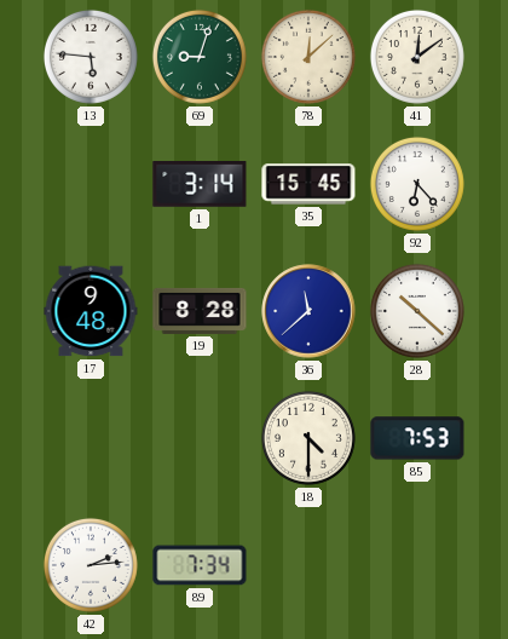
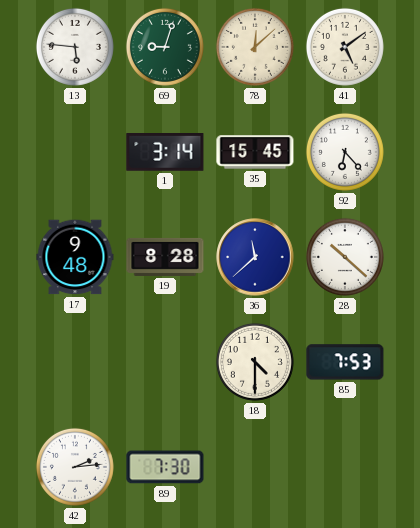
41: 12:09 -> 5:09 (345, 47)
89: 7:34 -> 7:30 (165, 467)
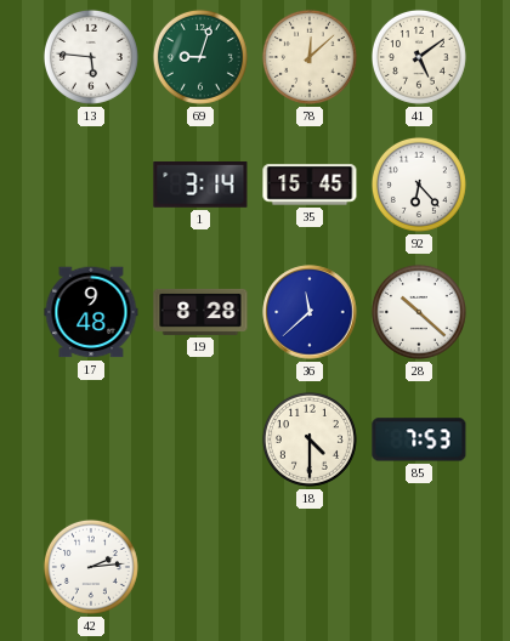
89: 7:30 -> none (165, 467)
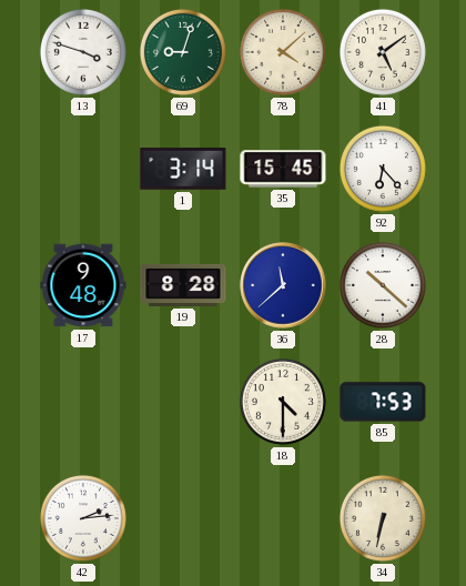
13: 5:46 -> 3:48 (83, 52)
78: 12:08 -> 4:08 (283, 52)
34: none -> 6:32 (383, 518)
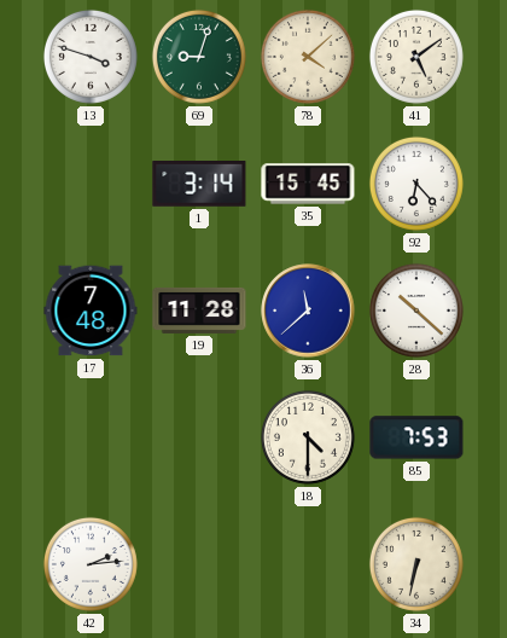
17: 9:48 -> 7:48 (91, 311)
19: 8:28 -> 11:28 (199, 311)
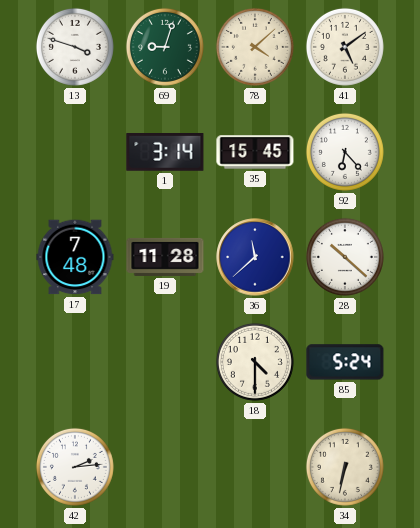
85: 7:53 -> 5:24 (345, 362)
